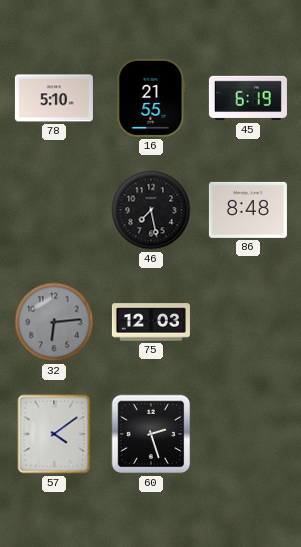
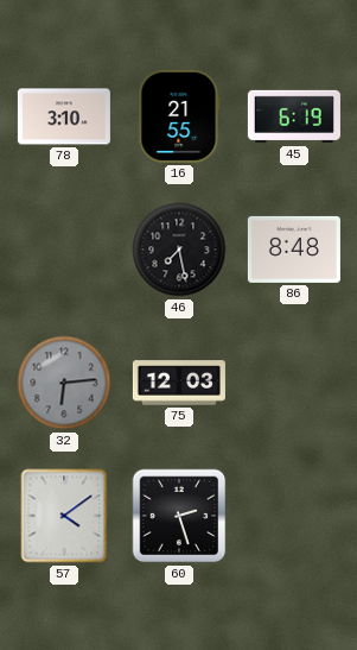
78: 5:10 -> 3:10 (64, 116)
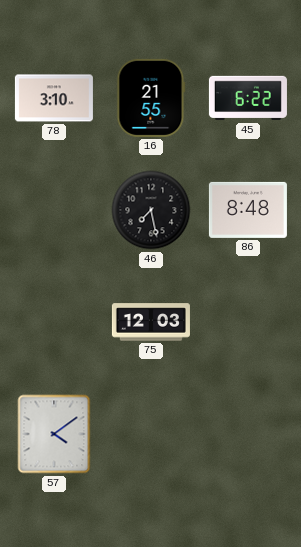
45: 6:19 -> 6:22 (248, 98)
32: 6:14 -> none (64, 383)
60: 2:27 -> none (179, 516)
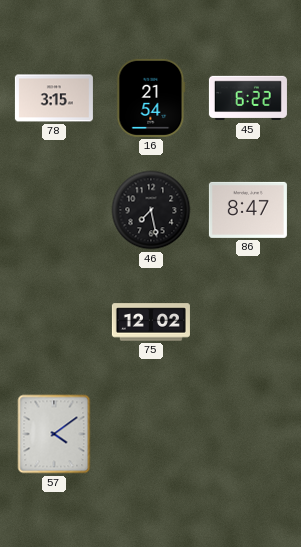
78: 3:10 -> 3:15 (54, 98)
16: 21:55 -> 21:54 (151, 98)
86: 8:48 -> 8:47 (248, 210)
75: 12:03 -> 12:02 (151, 322)
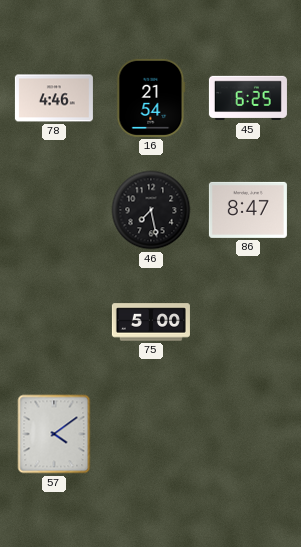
78: 3:15 -> 4:46 (54, 98)
45: 6:22 -> 6:25 (248, 98)
75: 12:02 -> 5:00 (151, 322)
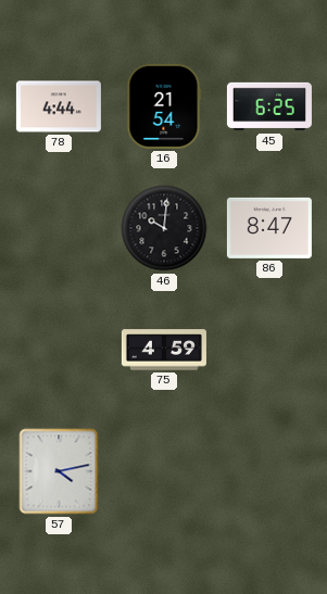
78: 4:46 -> 4:44 (59, 106)
46: 7:28 -> 10:01 (164, 228)
75: 5:00 -> 4:59 (164, 350)
57: 4:09 -> 4:13 (59, 471)
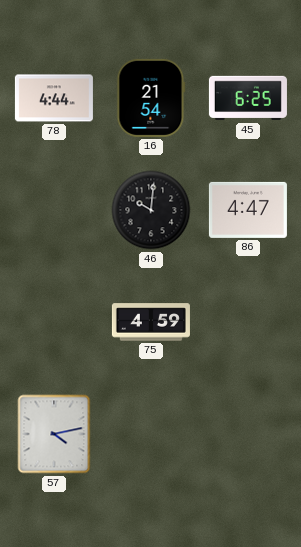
86: 8:47 -> 4:47 (248, 210)
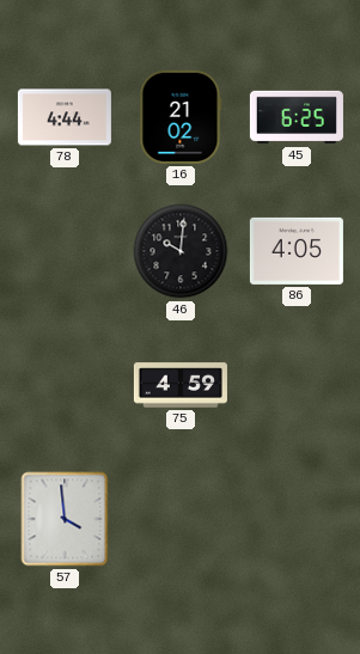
16: 21:54 -> 21:02 (181, 117)
86: 4:47 -> 4:05 (297, 251)
57: 4:13 -> 3:59 (65, 519)
